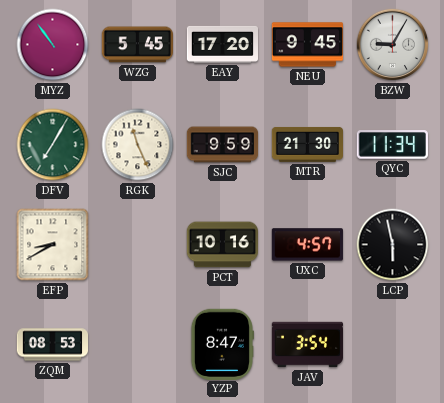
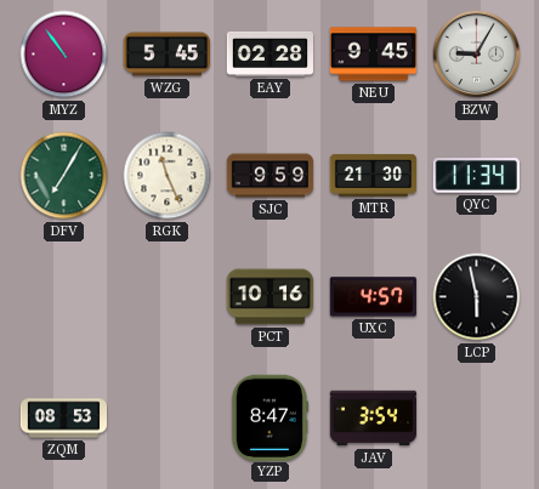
EAY: 17:20 -> 02:28 (271, 53)
EFP: 8:40 -> none (53, 245)
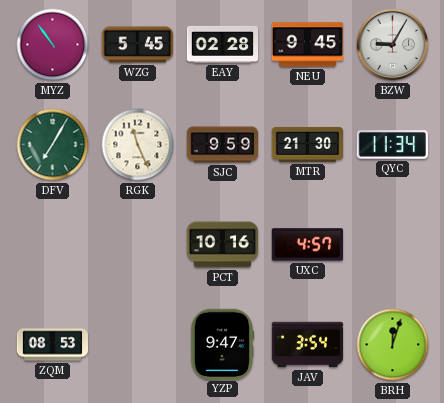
LCP: 5:58 -> none (477, 297)
YZP: 8:47 -> 9:47 (222, 344)
BRH: none -> 12:03 (393, 345)
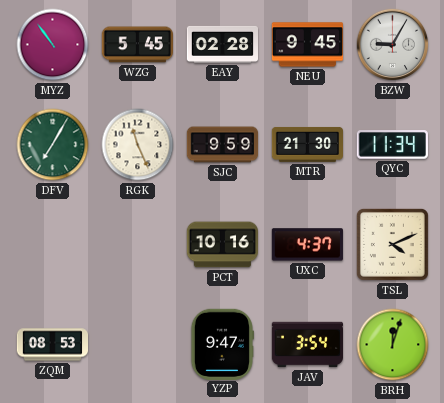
UXC: 4:57 -> 4:37 (307, 245)
TSL: none -> 4:11 (392, 244)
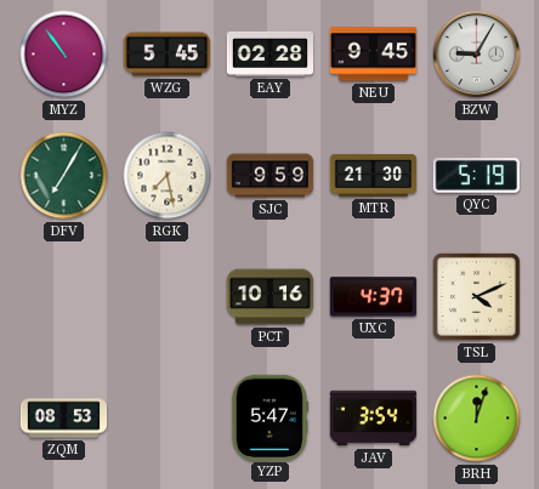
RGK: 11:26 -> 7:28 (168, 176)
QYC: 11:34 -> 5:19 (476, 176)
YZP: 9:47 -> 5:47 (269, 417)
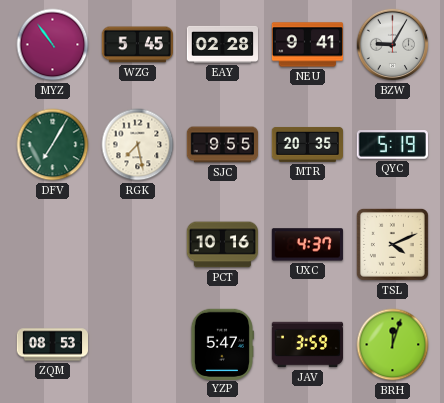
NEU: 9:45 -> 9:41 (308, 45)
SJC: 9:59 -> 9:55 (223, 145)
MTR: 21:30 -> 20:35 (307, 144)
JAV: 3:54 -> 3:59 (307, 345)
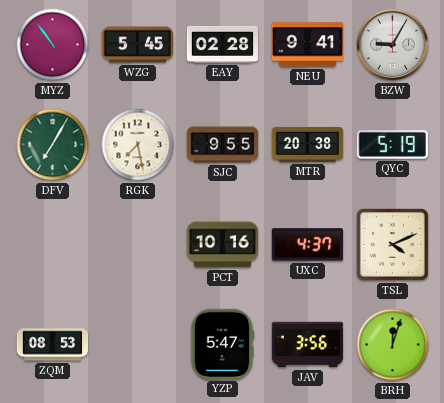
MTR: 20:35 -> 20:38 (307, 144)
JAV: 3:59 -> 3:56 (307, 345)
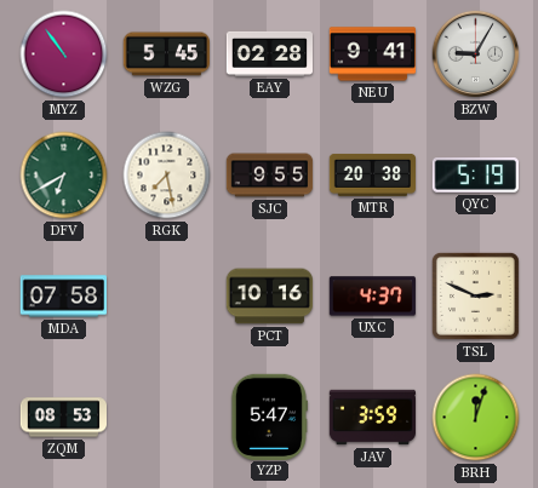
DFV: 7:05 -> 6:40 (64, 176)
MDA: none -> 07:58 (63, 297)
TSL: 4:11 -> 2:49 (475, 295)
JAV: 3:56 -> 3:59 (372, 418)
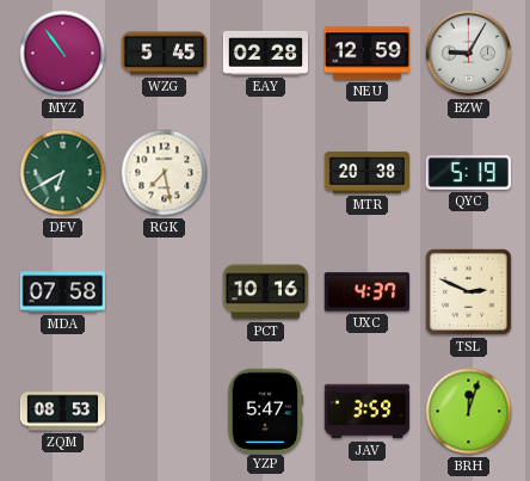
NEU: 9:41 -> 12:59 (368, 54)
SJC: 9:55 -> none (270, 176)
